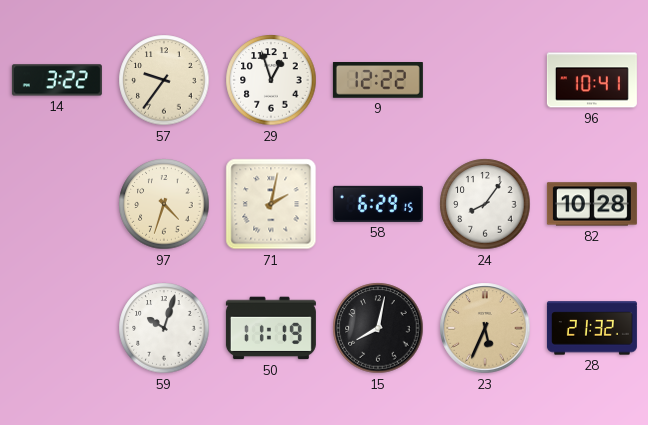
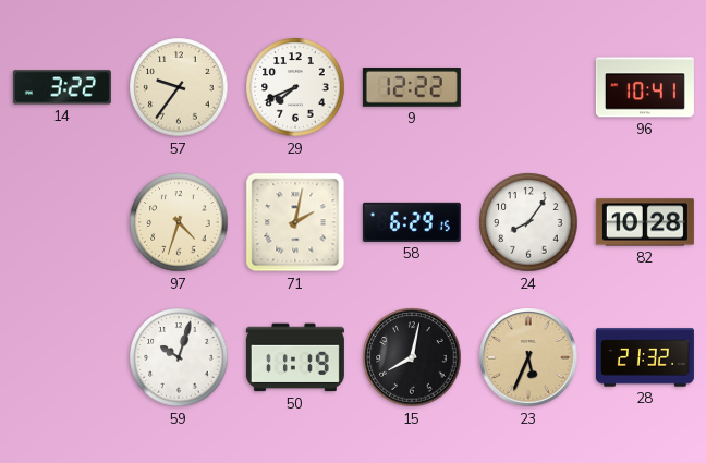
29: 12:57 -> 7:41 (295, 87)
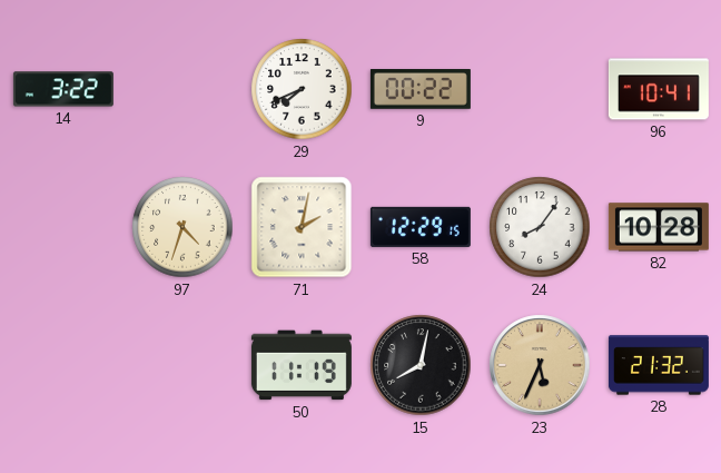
57: 9:36 -> none (179, 87)
9: 12:22 -> 00:22 (421, 90)
58: 6:29 -> 12:29 (421, 227)
59: 10:03 -> none (179, 357)
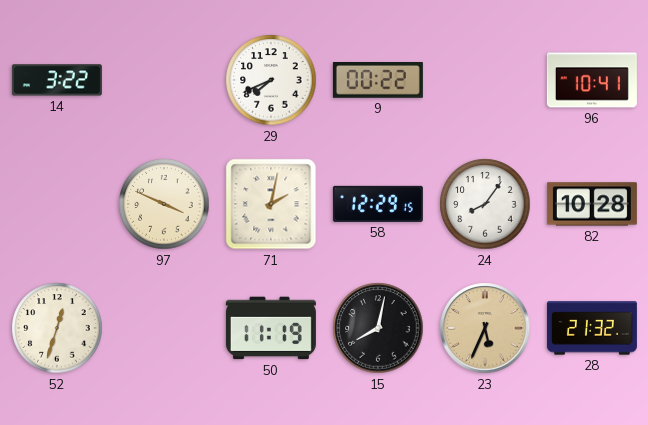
97: 4:33 -> 3:49 (164, 204)
52: none -> 12:33 (57, 328)
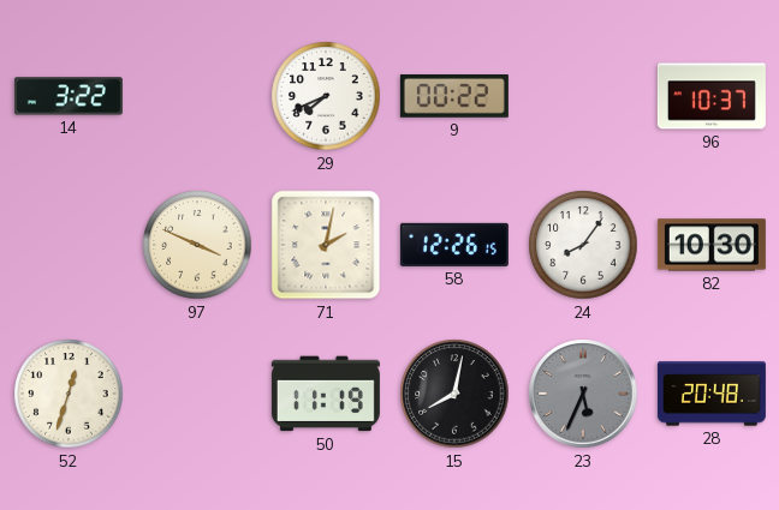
96: 10:41 -> 10:37 (712, 96)
58: 12:29 -> 12:26 (454, 245)
82: 10:28 -> 10:30 (712, 245)
23 dial: champagne -> grey (583, 394)
28: 21:32 -> 20:48 (712, 394)
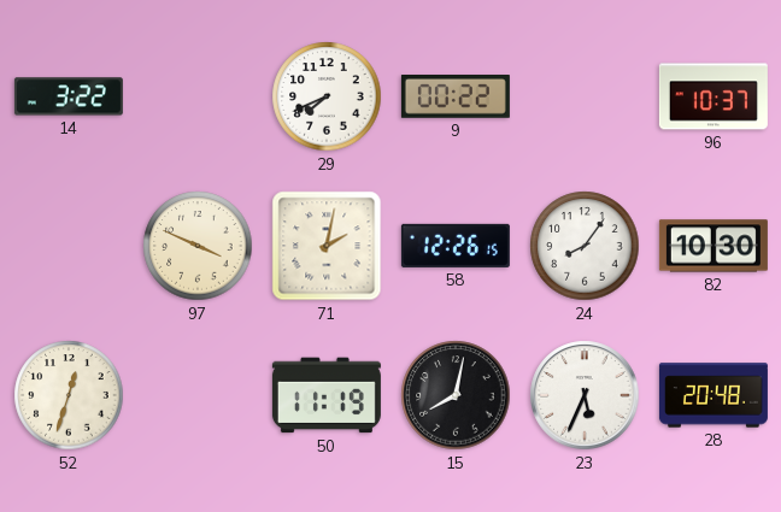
23 dial: grey -> white (585, 395)
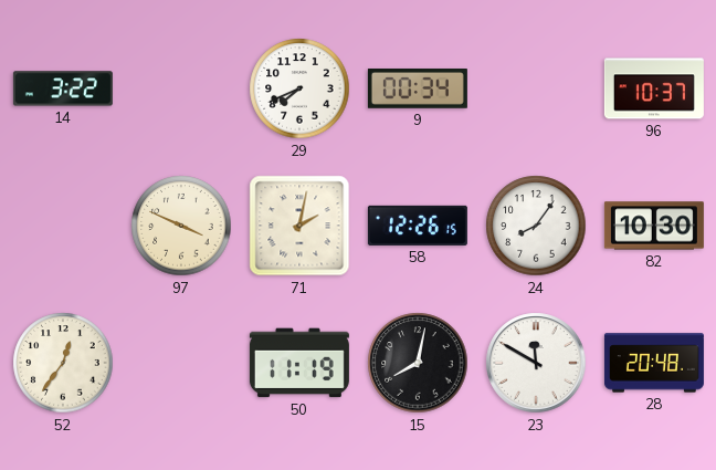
9: 00:22 -> 00:34 (418, 90)
52: 12:33 -> 12:36 (63, 363)
23: 5:34 -> 11:50 (536, 363)
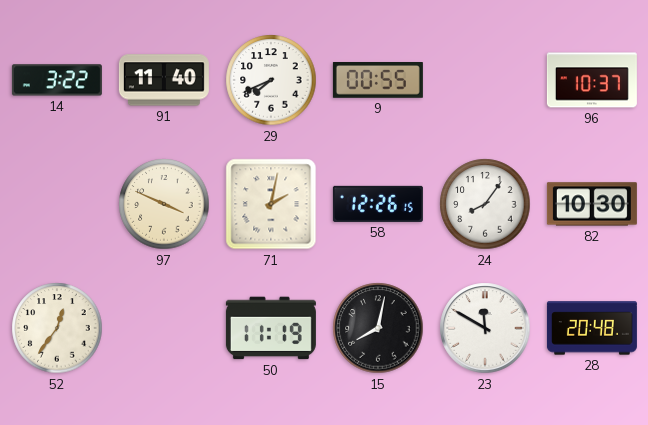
91: none -> 11:40 (164, 80)
9: 00:34 -> 00:55 (378, 81)
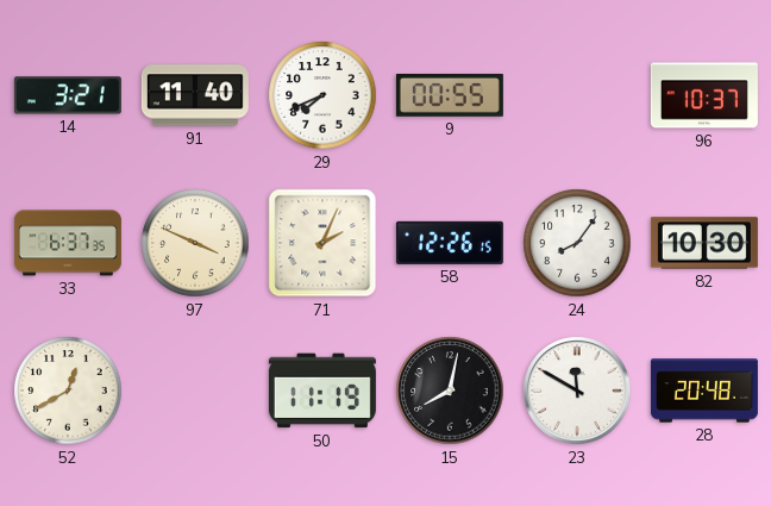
14: 3:22 -> 3:21 (68, 95)
33: none -> 6:37 (68, 243)
71: 2:02 -> 2:04 (322, 243)
52: 12:36 -> 12:40 (68, 391)
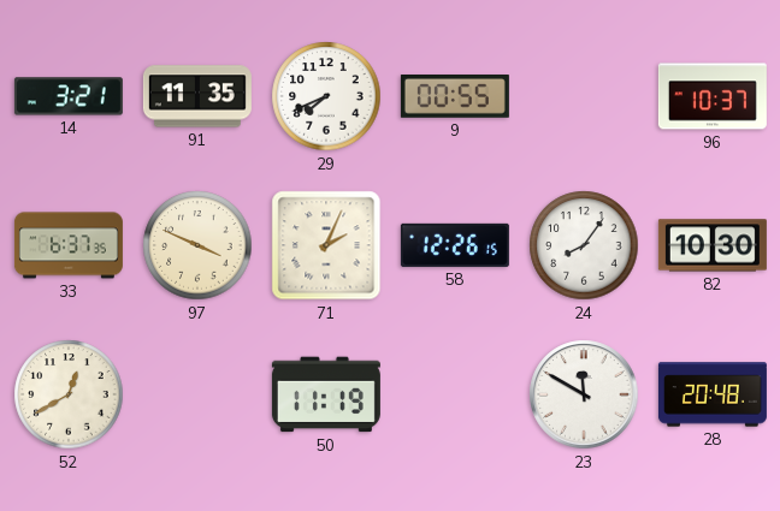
91: 11:40 -> 11:35 (197, 96)
15: 8:02 -> none (450, 391)
